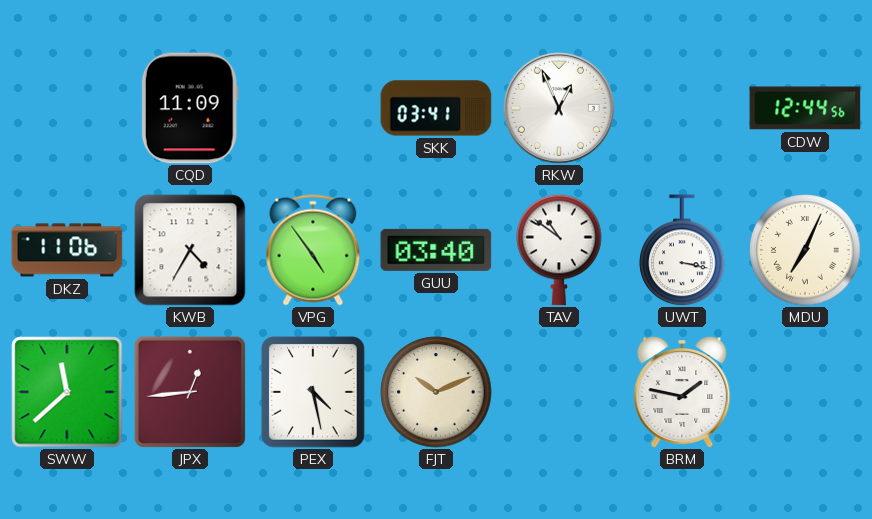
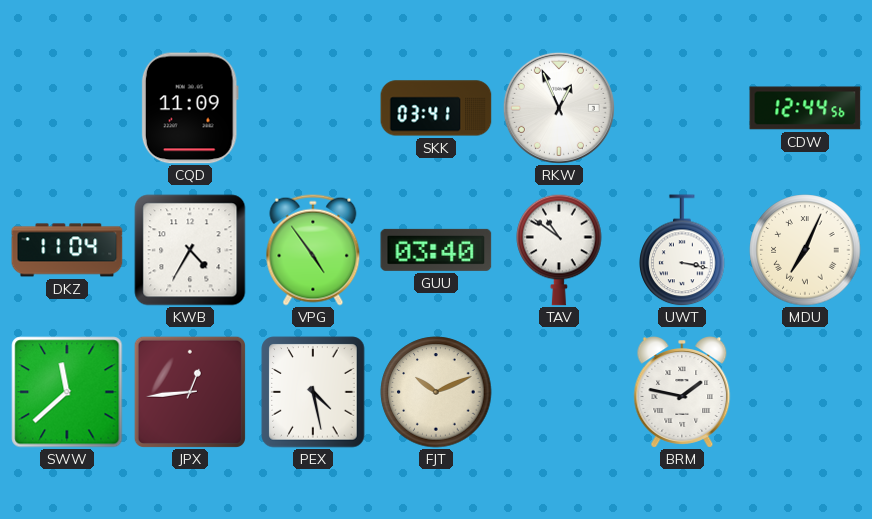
DKZ: 11:06 -> 11:04 (67, 250)
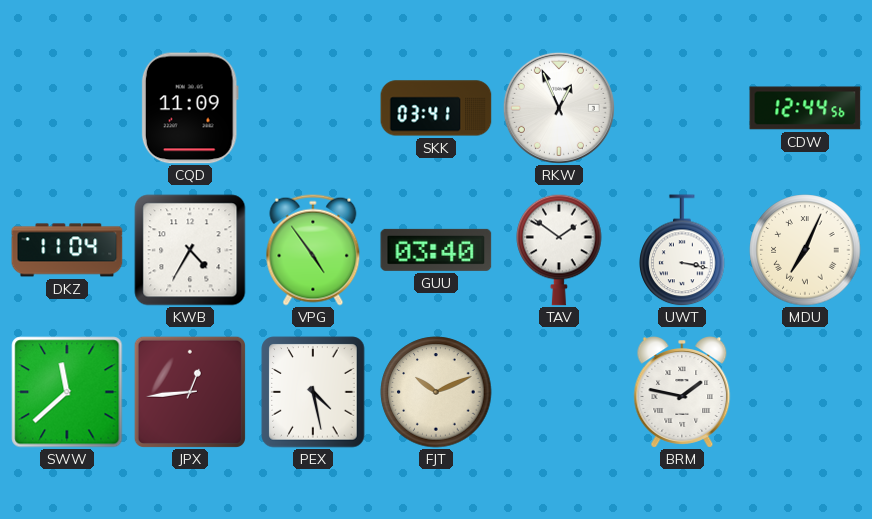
TAV: 10:51 -> 1:51 (559, 250)
